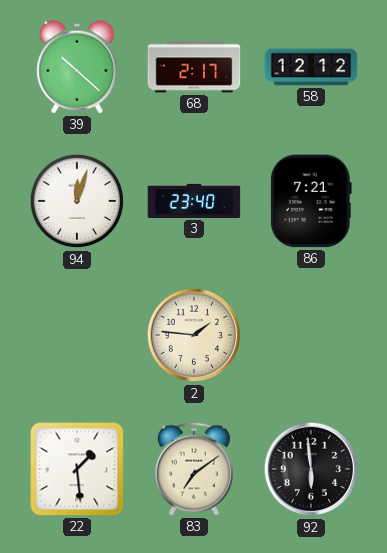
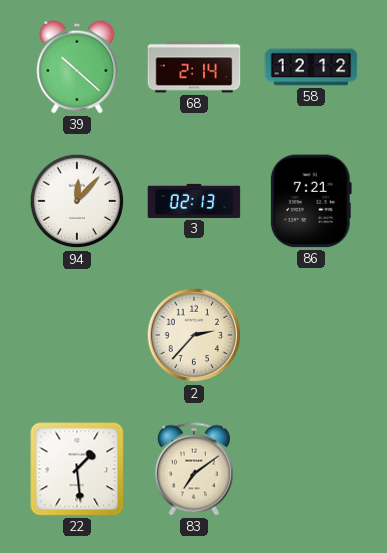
68: 2:17 -> 2:14 (194, 67)
94: 12:03 -> 12:07 (77, 201)
3: 23:40 -> 02:13 (194, 201)
2: 1:46 -> 2:37 (194, 335)
92: 5:59 -> none (311, 469)
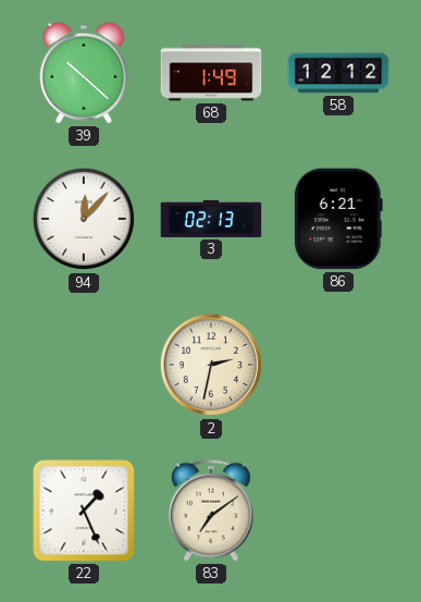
68: 2:14 -> 1:49 (211, 73)
86: 7:21 -> 6:21 (338, 219)
2: 2:37 -> 2:32 (211, 365)
22: 1:29 -> 1:26 (84, 511)
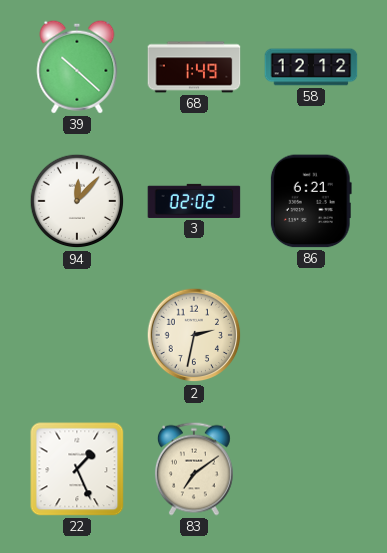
3: 02:13 -> 02:02 (194, 201)
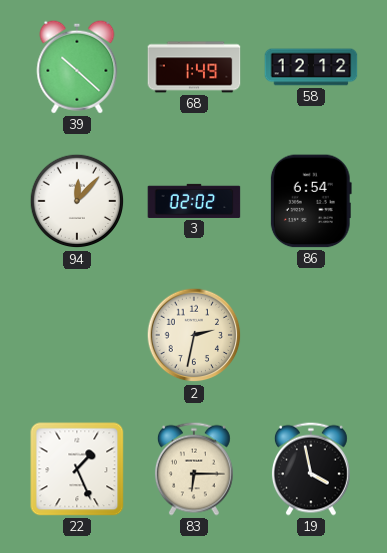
86: 6:21 -> 6:54 (311, 201)
83: 7:09 -> 6:15 (194, 469)
19: none -> 3:58 (311, 469)
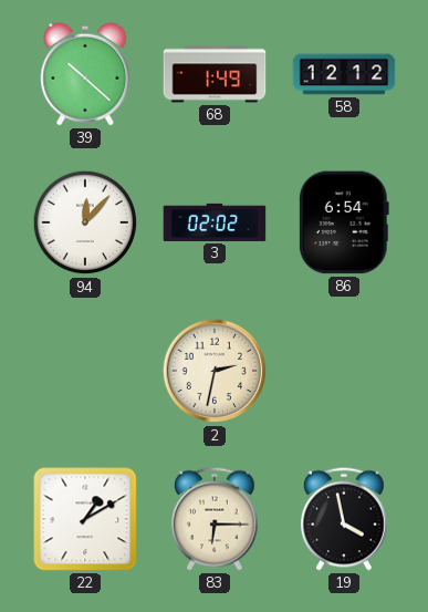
22: 1:26 -> 1:10 (85, 519)
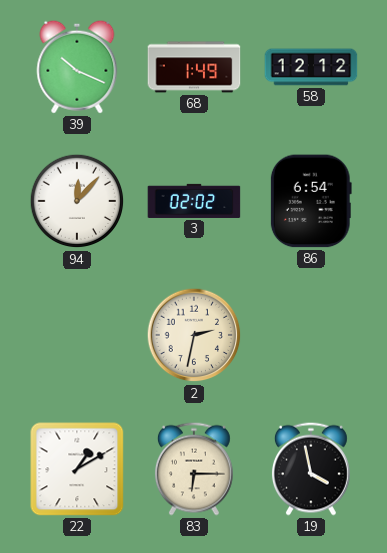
39: 10:22 -> 10:19 (77, 67)
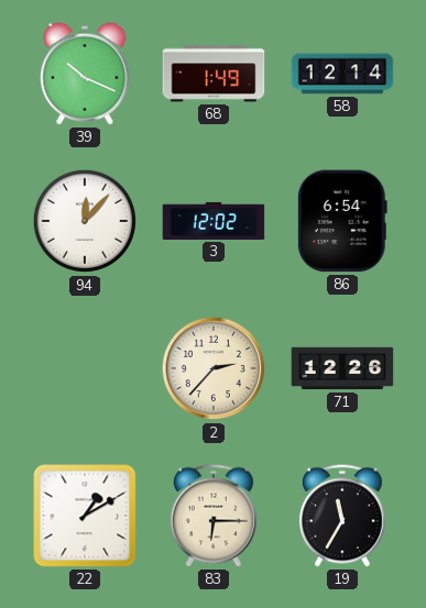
58: 12:12 -> 12:14 (342, 74)
3: 02:02 -> 12:02 (214, 221)
2: 2:32 -> 2:37 (214, 368)
71: none -> 12:26 (342, 368)
19: 3:58 -> 11:35 (342, 516)
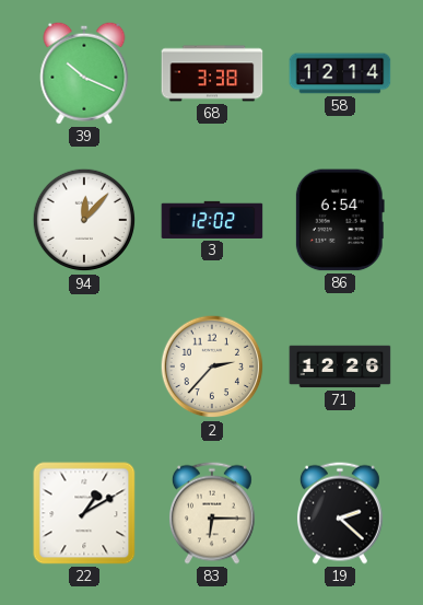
68: 1:49 -> 3:38 (212, 73)
19: 11:35 -> 2:22 (340, 513)
